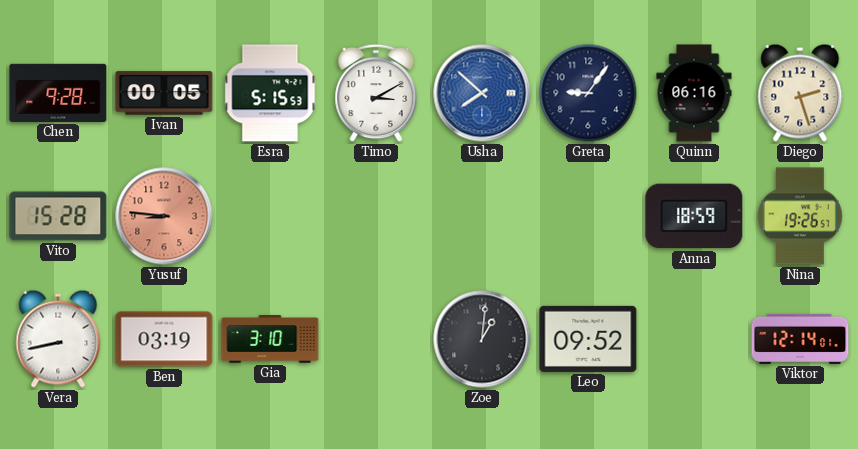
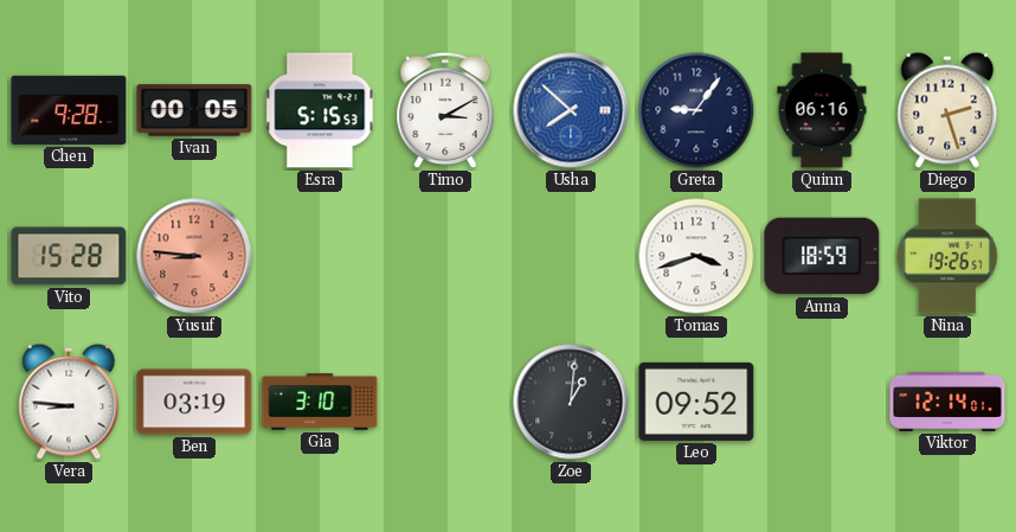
Tomas: none -> 3:42 (696, 256)
Vera: 8:43 -> 8:46 (69, 402)
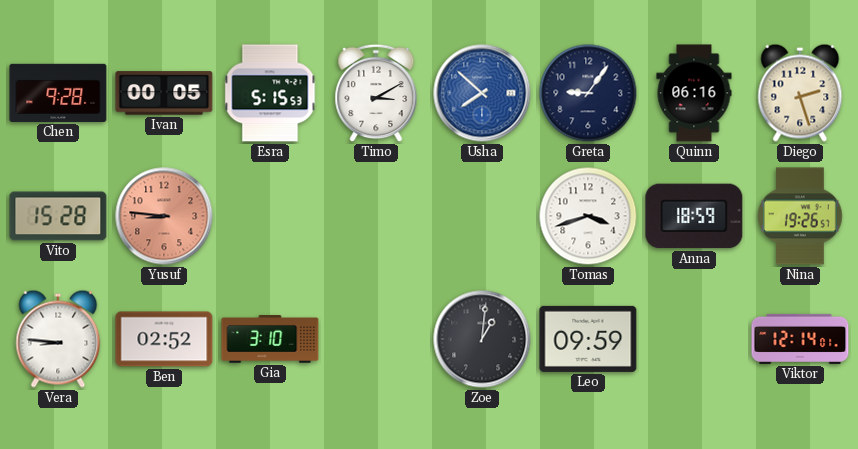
Ben: 03:19 -> 02:52 (164, 339)
Leo: 09:52 -> 09:59 (588, 339)
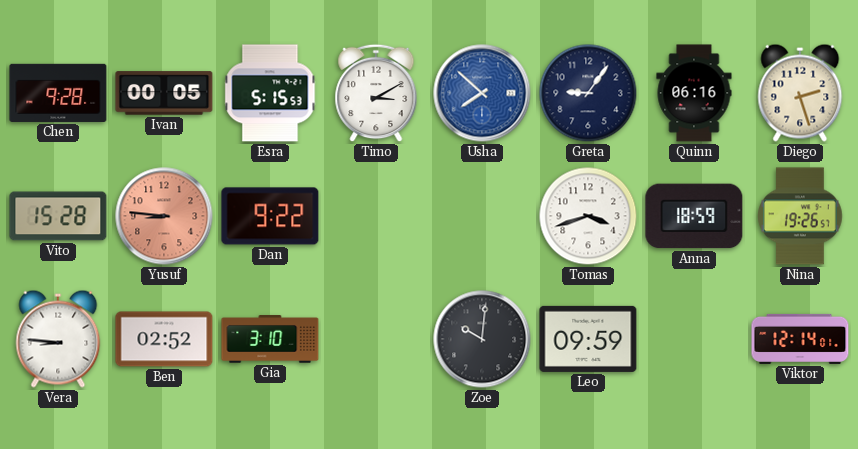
Dan: none -> 9:22 (270, 216)
Zoe: 1:01 -> 10:01 (482, 339)
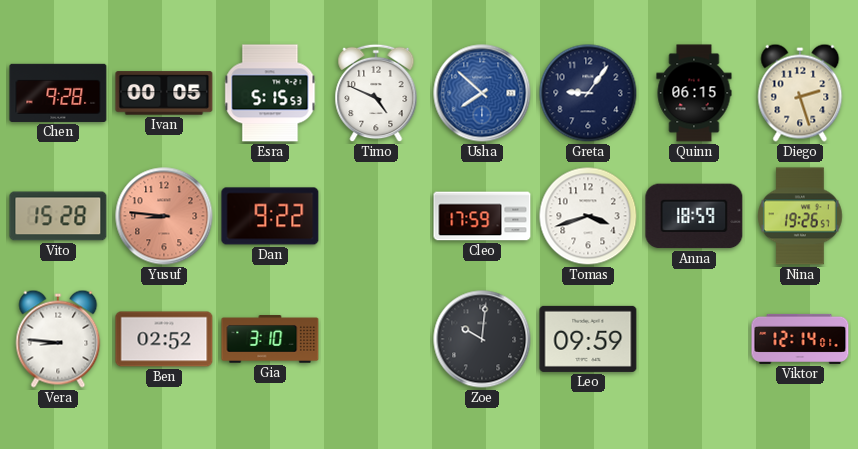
Timo: 3:10 -> 4:49 (376, 93)
Quinn: 06:16 -> 06:15 (694, 93)
Cleo: none -> 17:59 (482, 216)
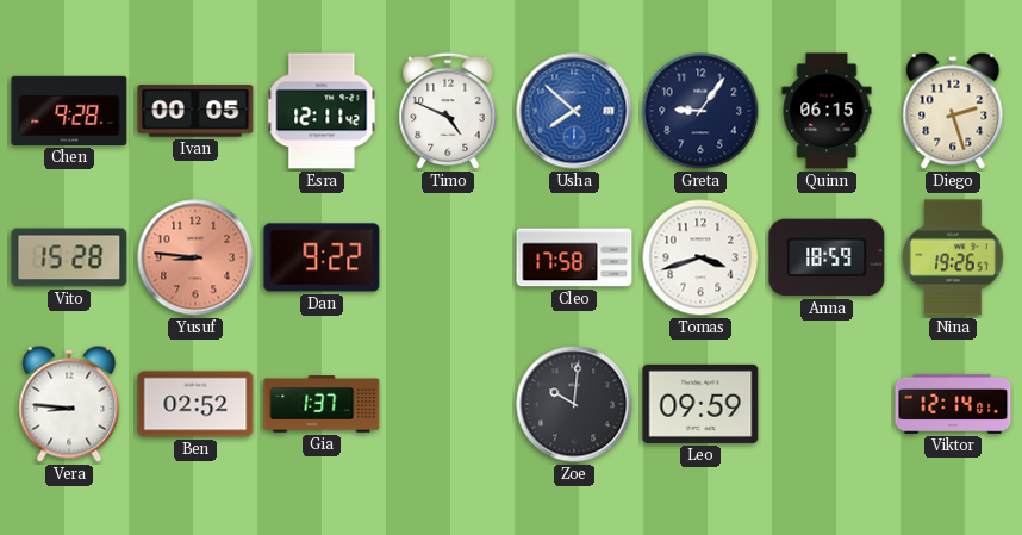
Esra: 5:15 -> 12:11 (322, 111)
Cleo: 17:59 -> 17:58 (574, 257)
Gia: 3:10 -> 1:37 (322, 404)
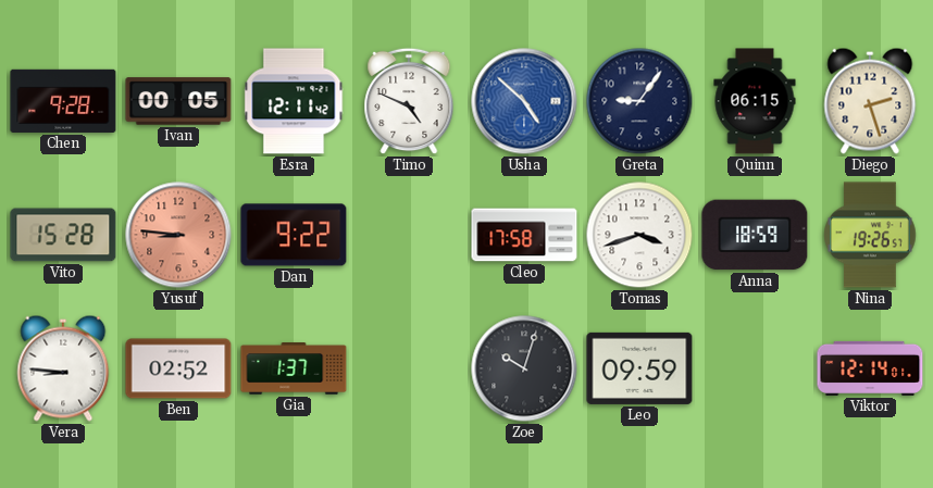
Usha: 7:52 -> 4:52 (524, 101)
Zoe: 10:01 -> 10:03 (524, 368)
